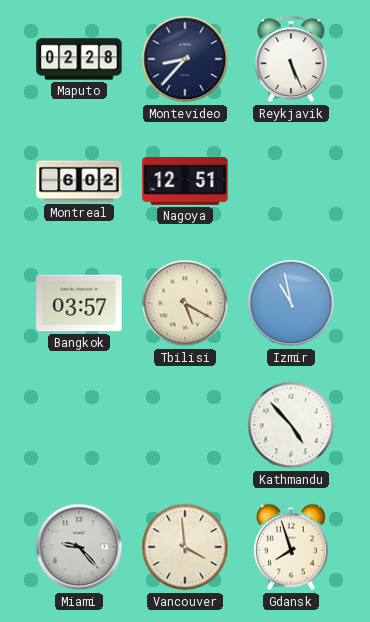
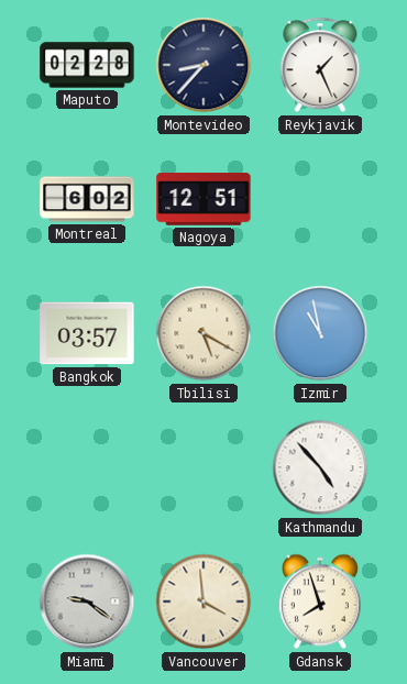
Reykjavik: 5:26 -> 1:26 (320, 65)
Miami: 9:23 -> 9:21 (87, 602)
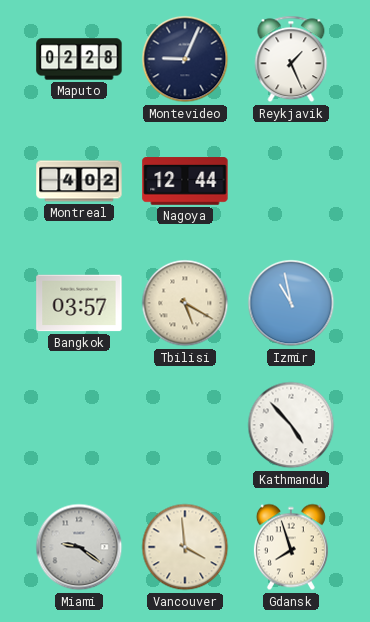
Montevideo: 8:37 -> 9:04 (185, 59)
Montreal: 6:02 -> 4:02 (79, 181)
Nagoya: 12:51 -> 12:44 (185, 181)
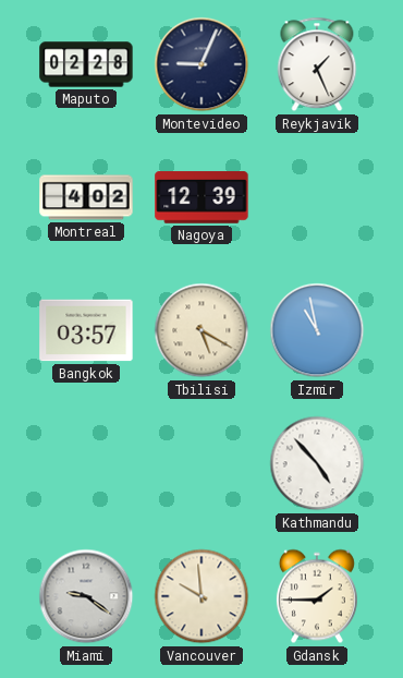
Nagoya: 12:44 -> 12:39 (201, 197)
Vancouver: 3:59 -> 9:59 (201, 596)
Gdansk: 7:57 -> 1:45 (317, 596)
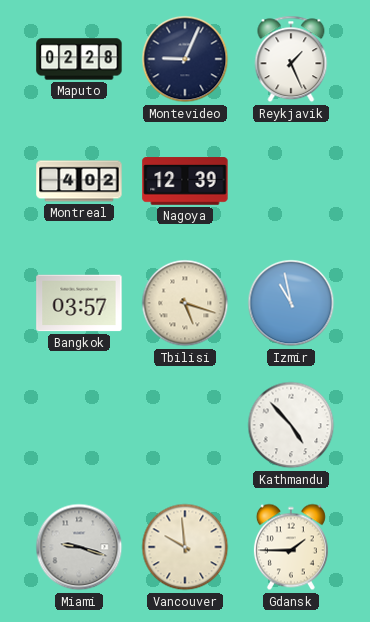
Tbilisi: 5:20 -> 5:18 (185, 303)
Miami: 9:21 -> 9:18 (79, 547)
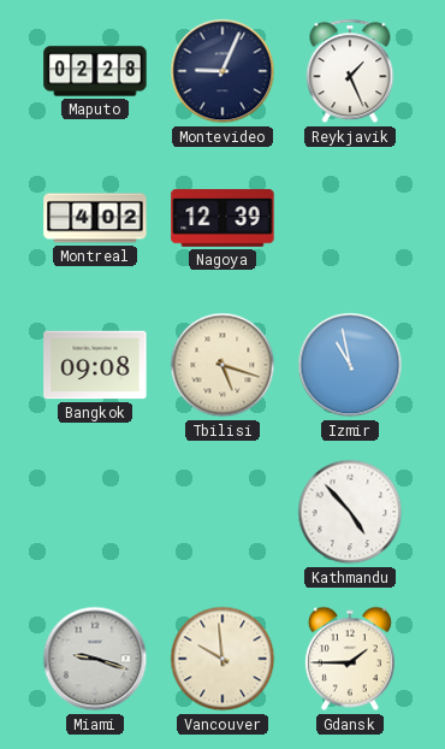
Bangkok: 03:57 -> 09:08 (95, 365)
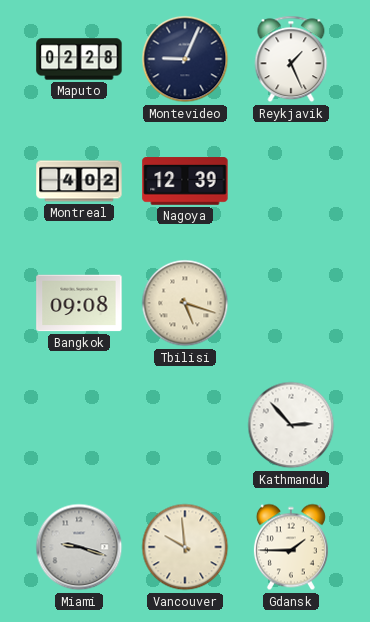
Izmir: 10:58 -> none (350, 365)
Kathmandu: 4:53 -> 2:53 (291, 425)
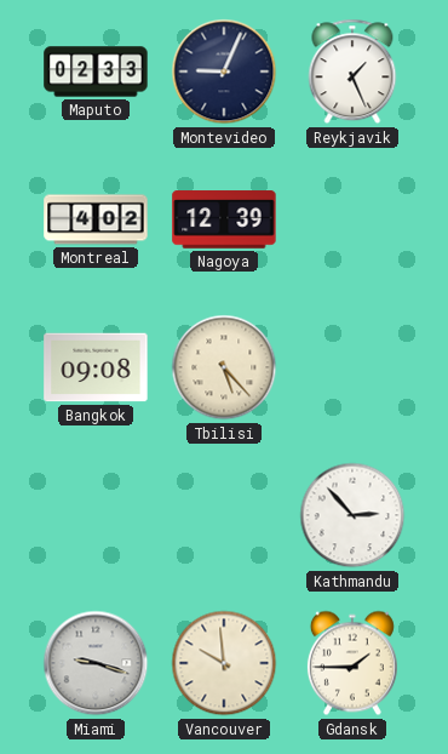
Maputo: 02:28 -> 02:33 (96, 72)
Tbilisi: 5:18 -> 5:23 (224, 367)
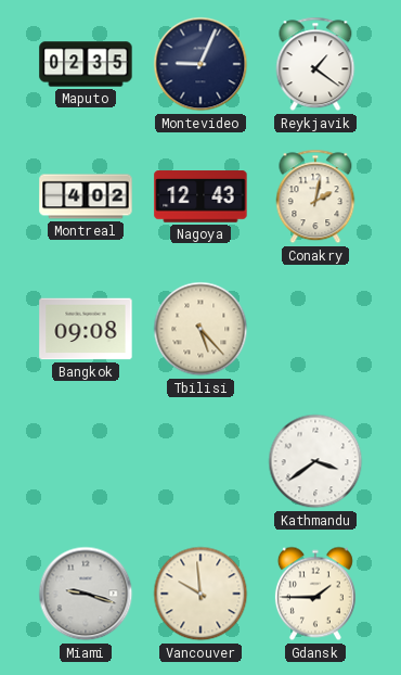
Maputo: 02:33 -> 02:35 (86, 64)
Reykjavik: 1:26 -> 1:21 (315, 64)
Nagoya: 12:39 -> 12:43 (200, 196)
Conakry: none -> 2:02 (315, 196)
Kathmandu: 2:53 -> 3:39 (315, 461)
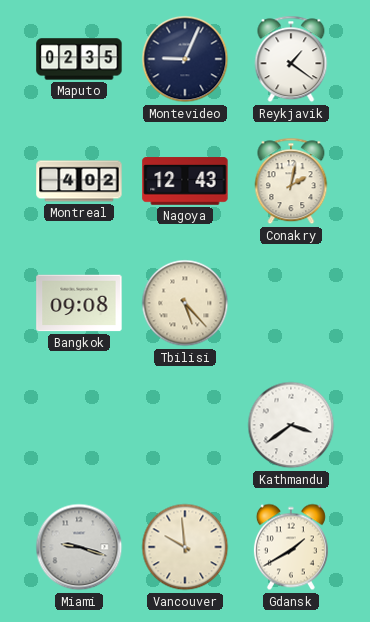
Gdansk: 1:45 -> 1:40 (291, 547)
